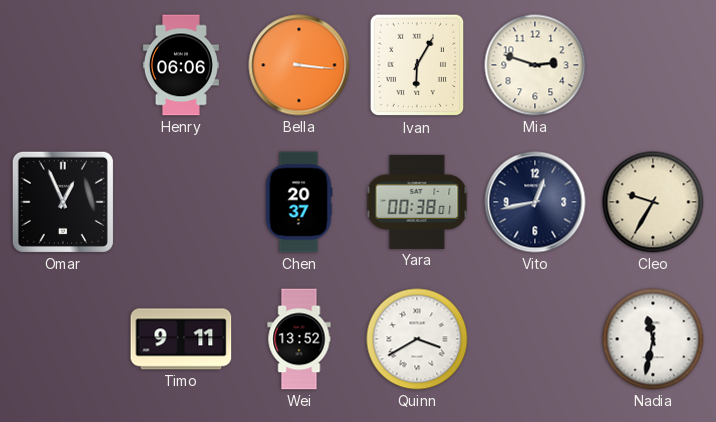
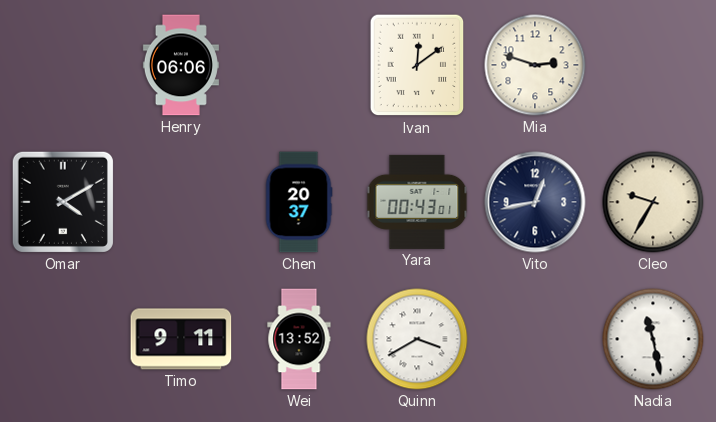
Bella: 3:16 -> none (299, 65)
Ivan: 6:05 -> 12:09 (417, 65)
Omar: 12:56 -> 4:10 (63, 202)
Yara: 00:38 -> 00:43 (417, 202)
Nadia: 11:32 -> 11:28 (653, 339)
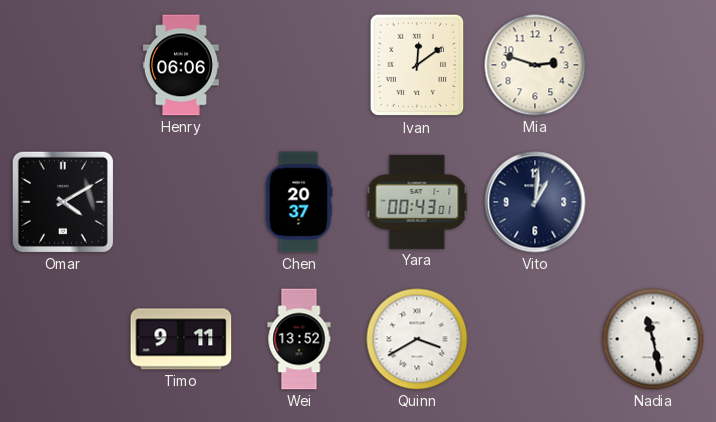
Vito: 12:43 -> 1:01 (535, 202)
Cleo: 9:35 -> none (653, 202)
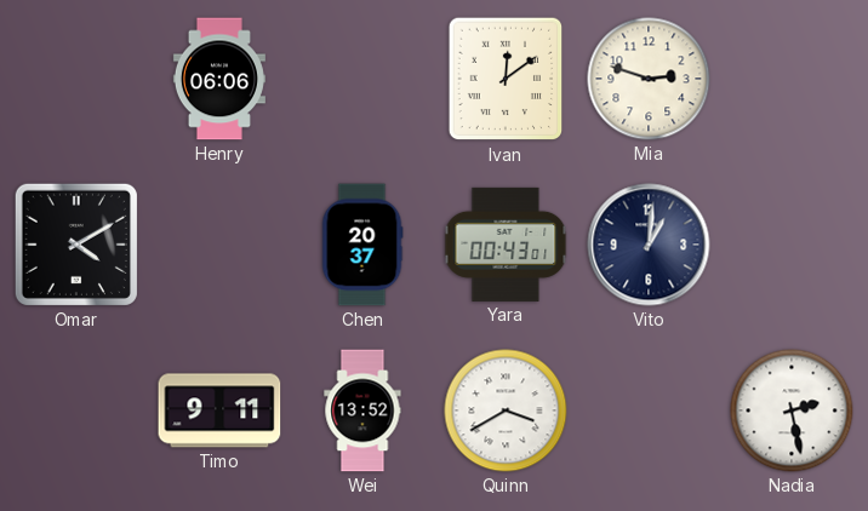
Nadia: 11:28 -> 2:28 (792, 410)
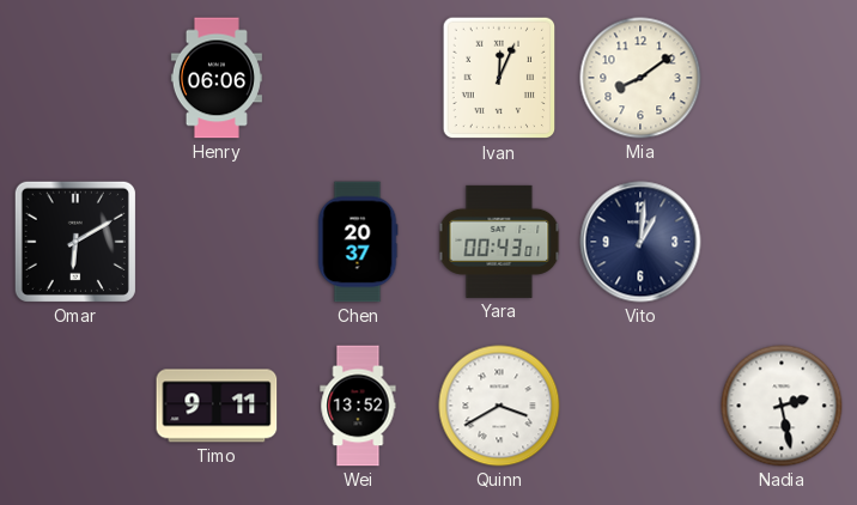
Ivan: 12:09 -> 12:04 (499, 78)
Mia: 2:48 -> 8:09 (640, 78)
Omar: 4:10 -> 6:10 (75, 242)
